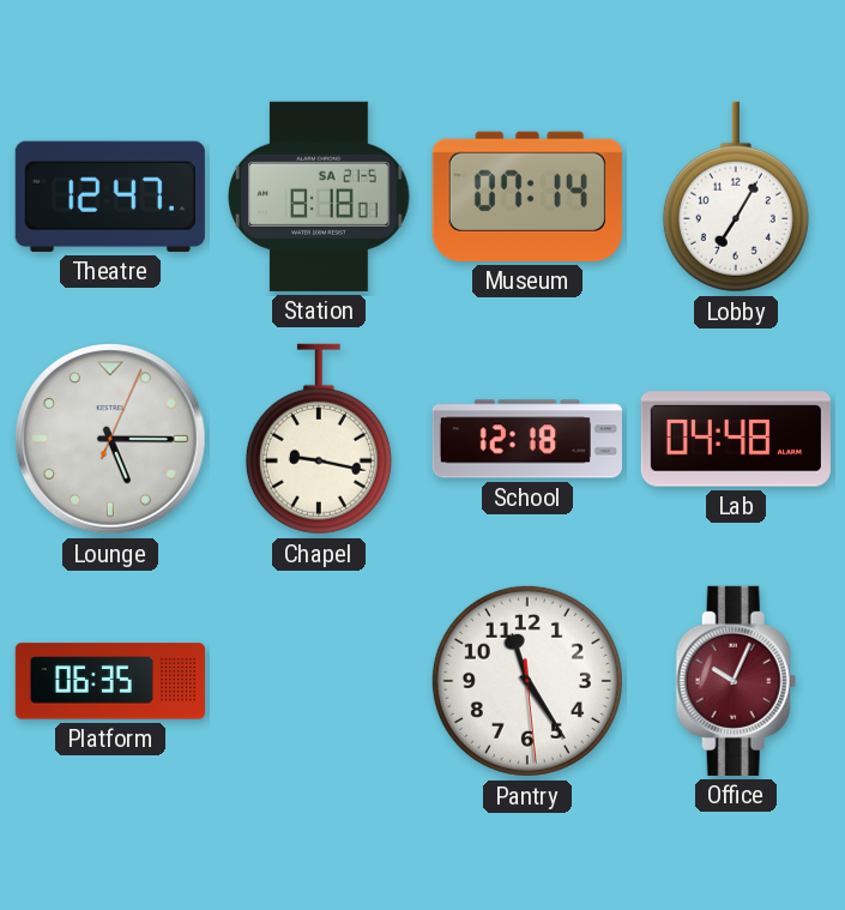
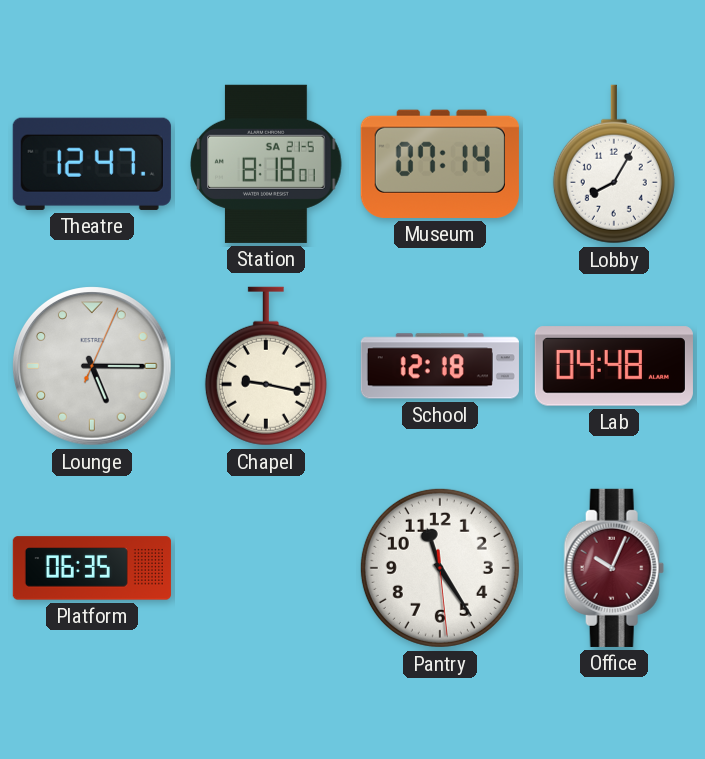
Lobby: 7:05 -> 8:05 (614, 164)
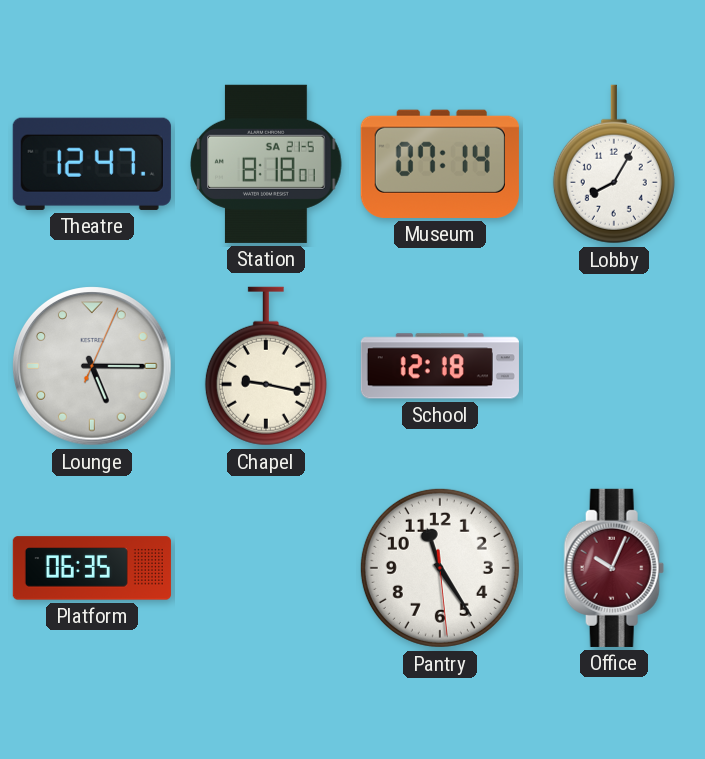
Lab: 04:48 -> none (614, 366)
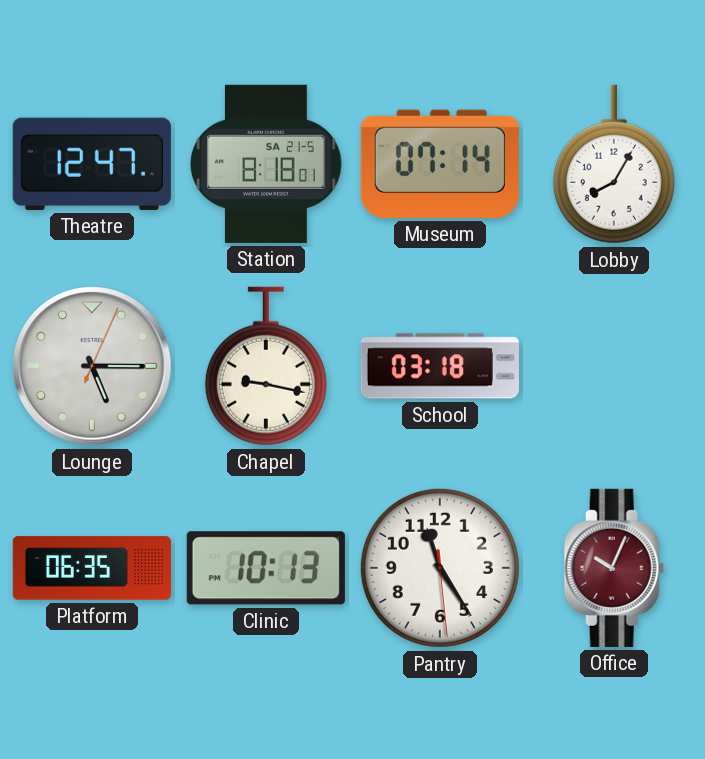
School: 12:18 -> 03:18 (440, 366)
Clinic: none -> 10:13 (266, 568)
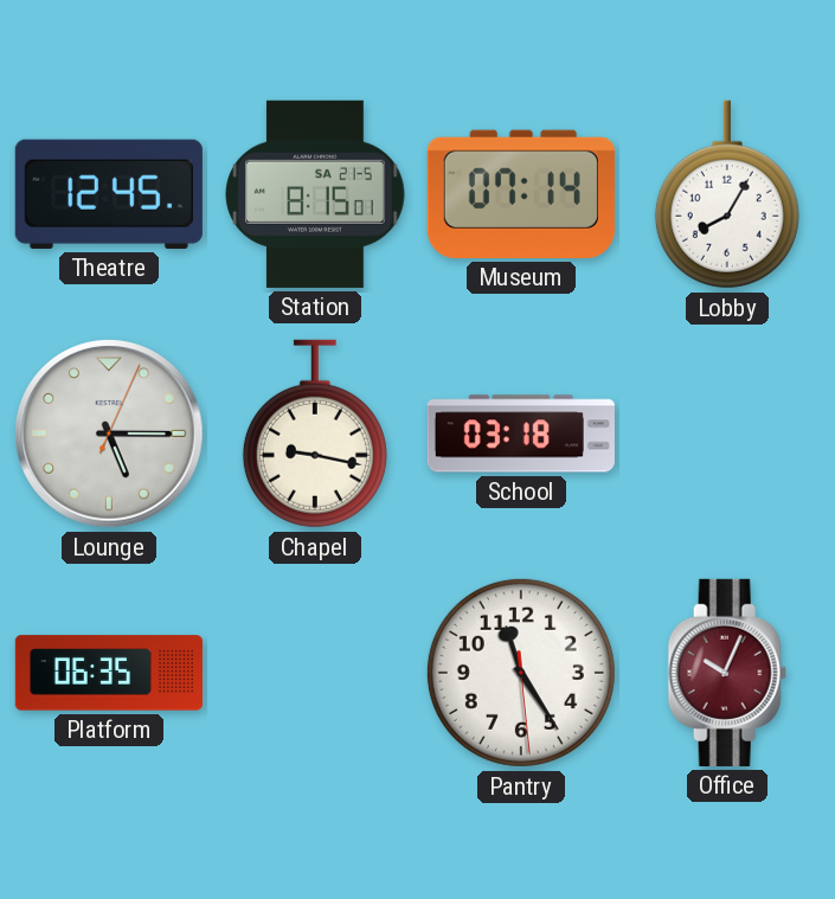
Theatre: 12:47 -> 12:45 (109, 194)
Station: 8:18 -> 8:15 (315, 194)
Clinic: 10:13 -> none (266, 568)
